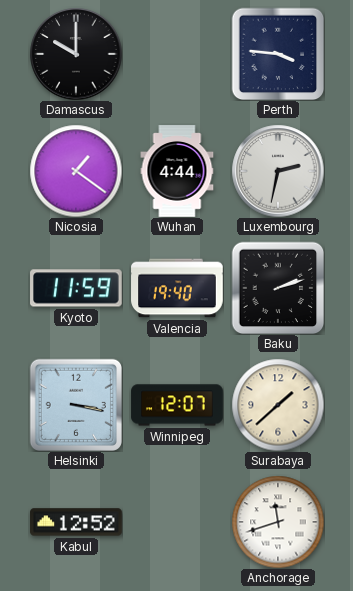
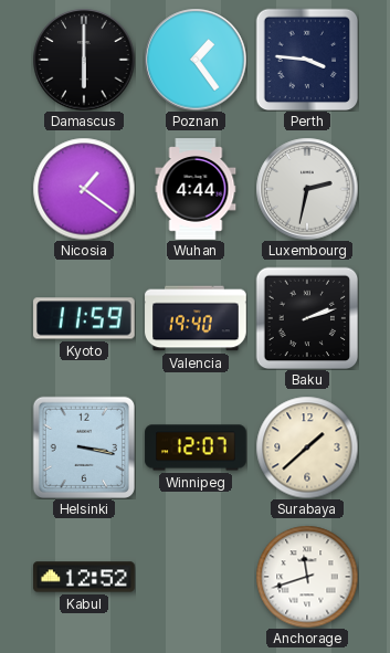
Damascus: 10:00 -> 6:00 (84, 60)
Poznan: none -> 1:24 (196, 60)
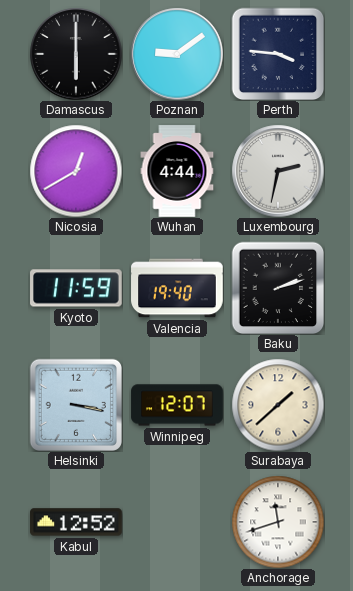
Poznan: 1:24 -> 9:09 (177, 54)
Nicosia: 1:21 -> 12:40 (76, 171)
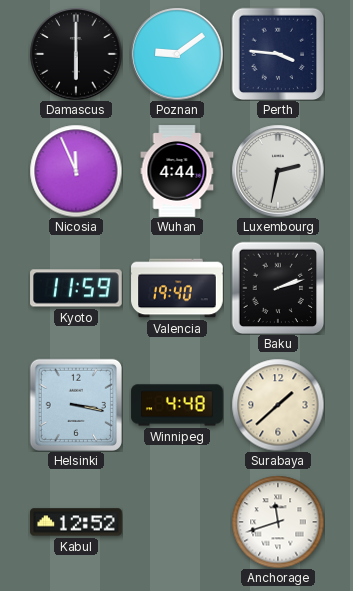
Nicosia: 12:40 -> 11:56 (76, 171)
Winnipeg: 12:07 -> 4:48 (177, 405)
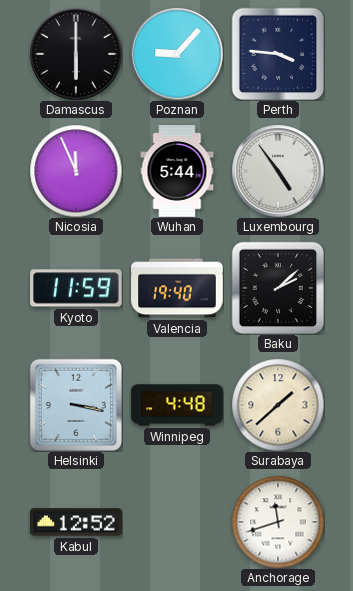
Poznan: 9:09 -> 9:07 (177, 54)
Wuhan: 4:44 -> 5:44 (177, 171)
Luxembourg: 2:32 -> 4:54 (278, 171)
Baku: 2:12 -> 2:08 (278, 288)
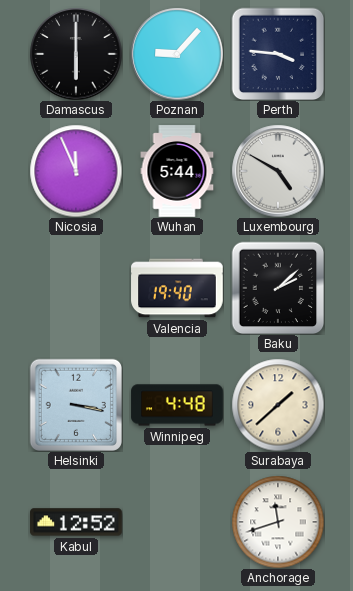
Luxembourg: 4:54 -> 4:50 (278, 171)
Kyoto: 11:59 -> none (76, 288)
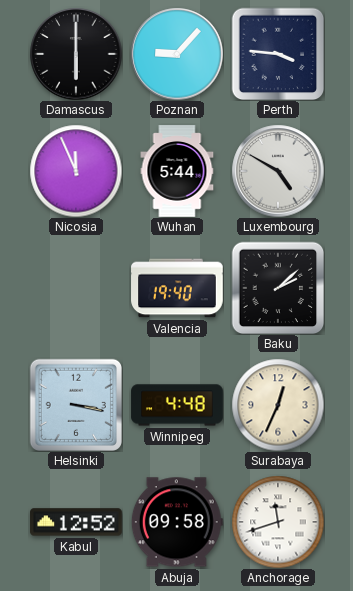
Surabaya: 1:38 -> 12:34 (278, 405)
Abuja: none -> 09:58 (177, 522)
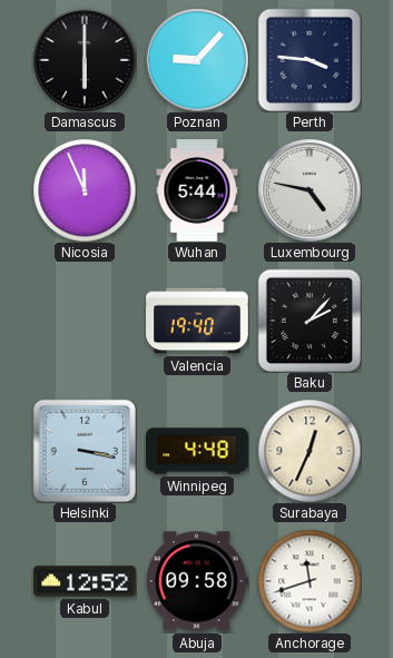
Luxembourg: 4:50 -> 4:47 (310, 190)
Baku: 2:08 -> 2:07 (310, 321)
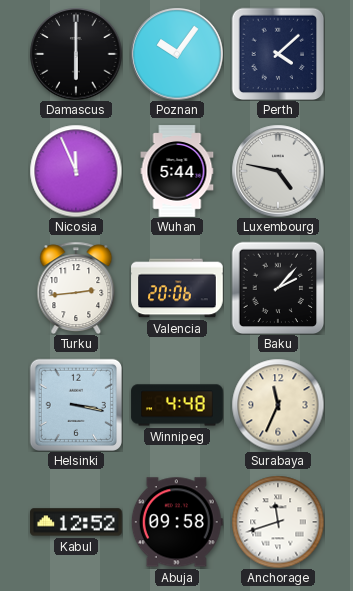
Poznan: 9:07 -> 10:06 (177, 54)
Perth: 3:46 -> 4:08 (278, 54)
Turku: none -> 2:44 (76, 288)
Valencia: 19:40 -> 20:06 (177, 288)
Surabaya: 12:34 -> 11:34 (278, 405)
